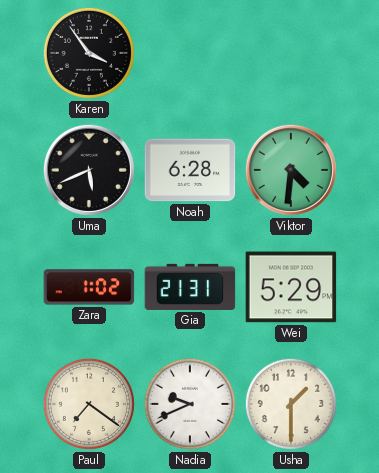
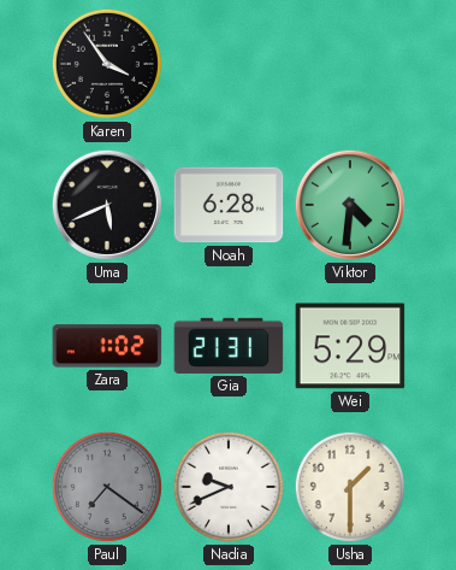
Paul dial: cream -> grey (107, 487)
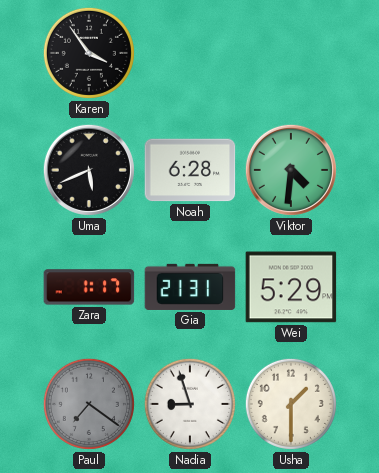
Zara: 1:02 -> 1:17 (89, 287)
Nadia: 9:41 -> 8:57 (190, 404)
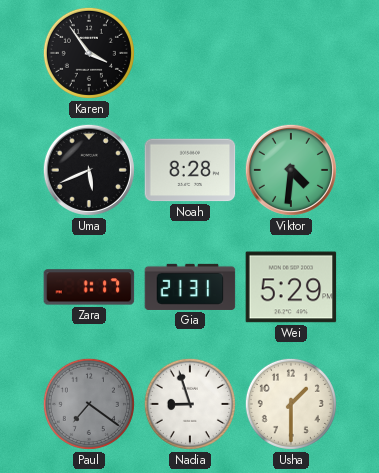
Noah: 6:28 -> 8:28 (190, 170)
